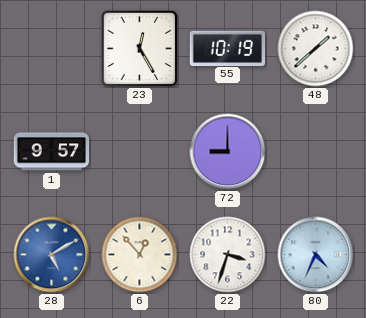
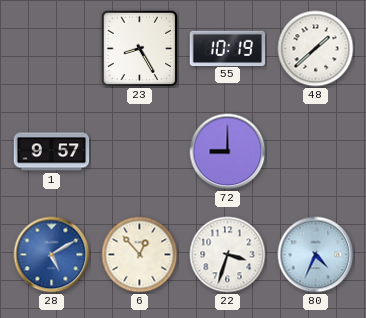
23: 12:25 -> 8:25 (140, 49)
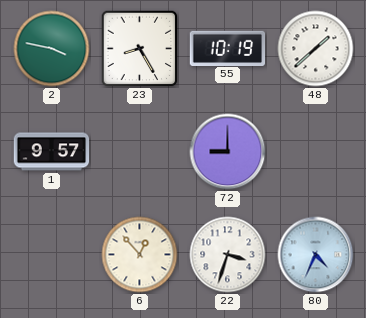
2: none -> 3:47 (52, 49)
28: 5:10 -> none (52, 255)
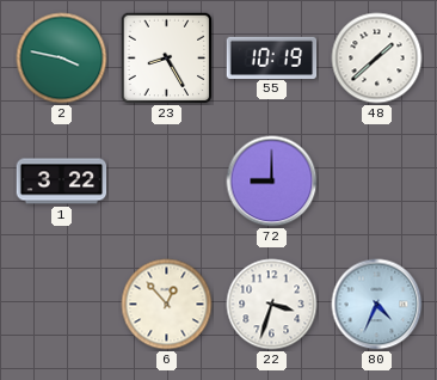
1: 9:57 -> 3:22 (62, 182)
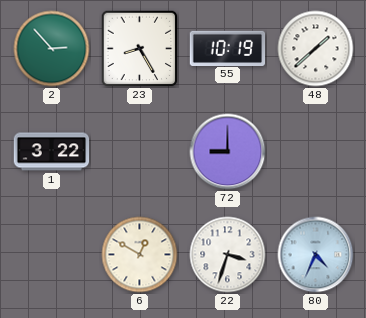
2: 3:47 -> 2:53 (52, 49)
6: 12:53 -> 12:50 (140, 255)
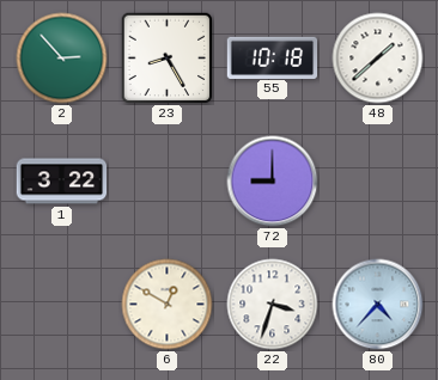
55: 10:19 -> 10:18 (273, 57)
80: 4:34 -> 4:37 (378, 305)
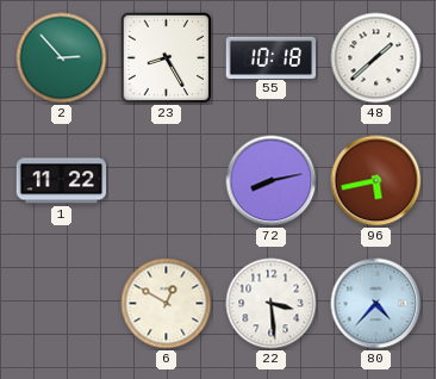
1: 3:22 -> 11:22 (62, 181)
72: 9:00 -> 8:13 (272, 181)
96: none -> 5:43 (376, 181)
22: 3:33 -> 3:29 (272, 304)
